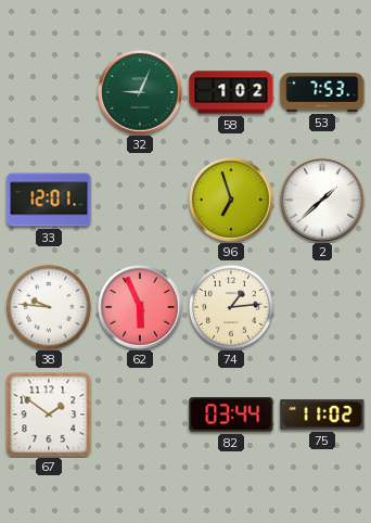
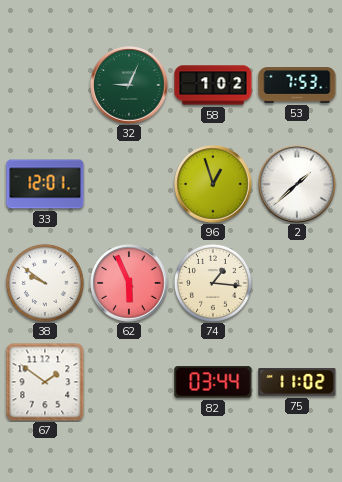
96: 6:57 -> 12:57 (213, 184)
38: 9:46 -> 9:51 (45, 283)
74: 1:14 -> 1:16 (213, 283)
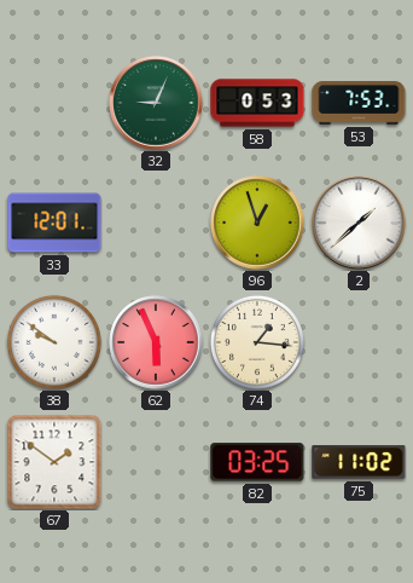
58: 1:02 -> 0:53 (257, 103)
82: 03:44 -> 03:25 (257, 462)
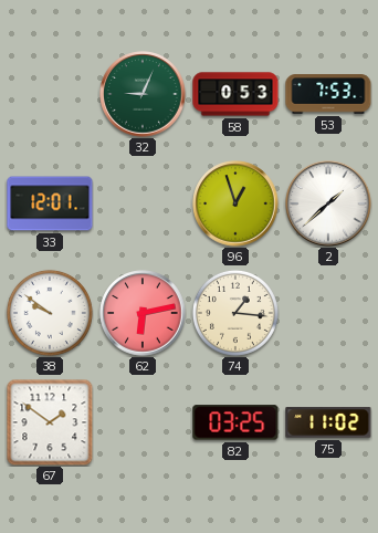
62: 5:56 -> 6:13 (143, 313)
